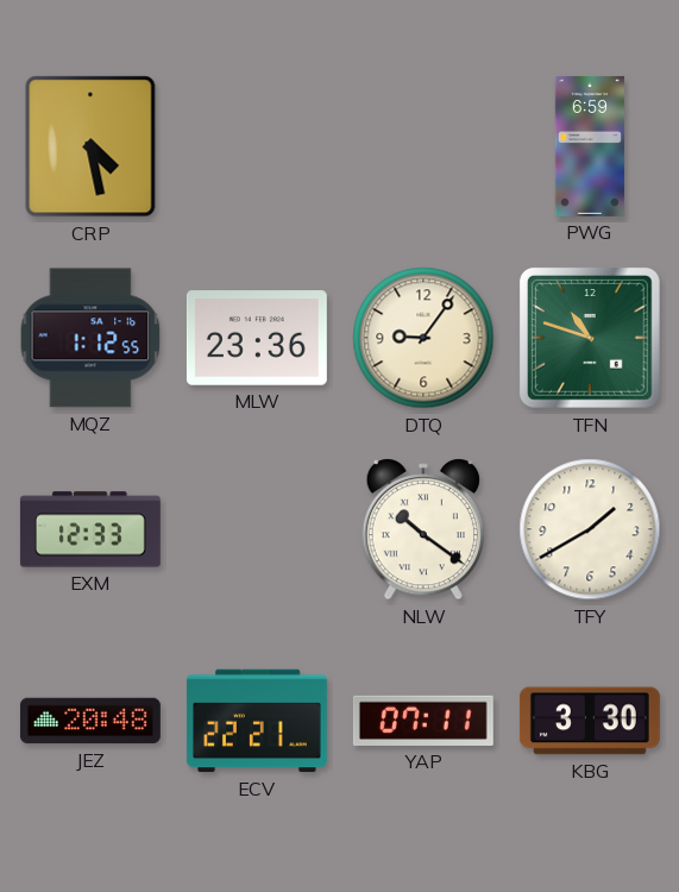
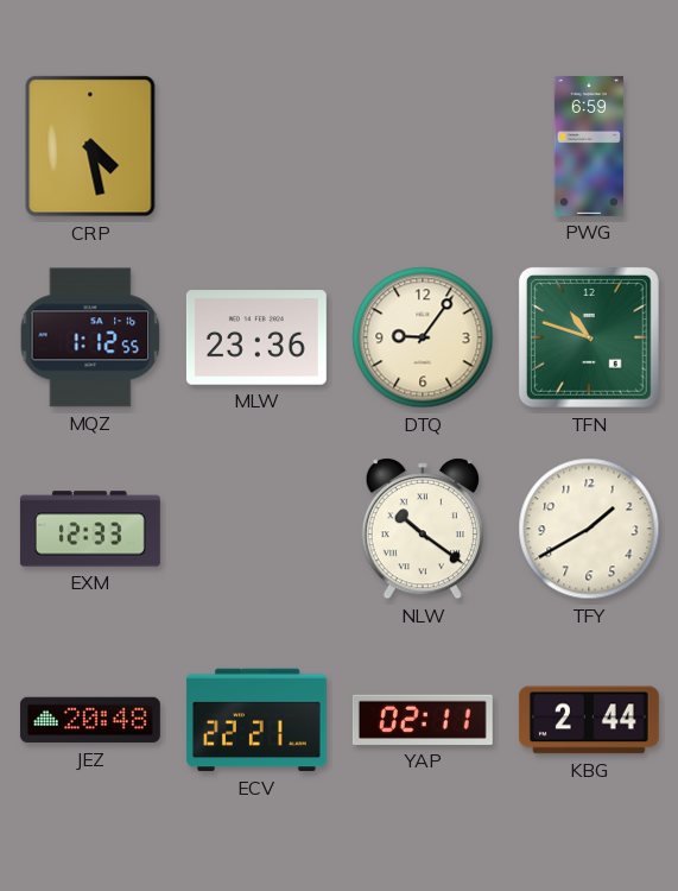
YAP: 07:11 -> 02:11 (423, 720)
KBG: 3:30 -> 2:44 (589, 720)
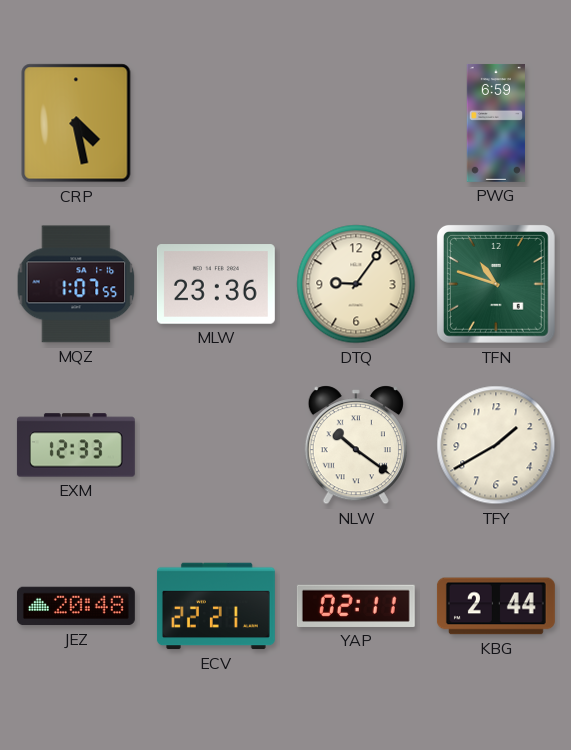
MQZ: 1:12 -> 1:07 (76, 284)
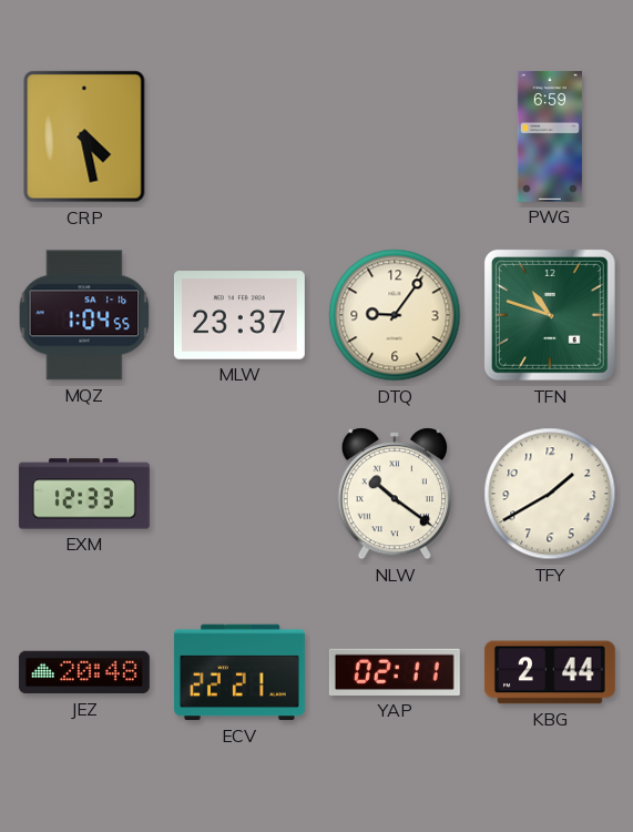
MQZ: 1:07 -> 1:04 (84, 315)
MLW: 23:36 -> 23:37 (239, 315)
